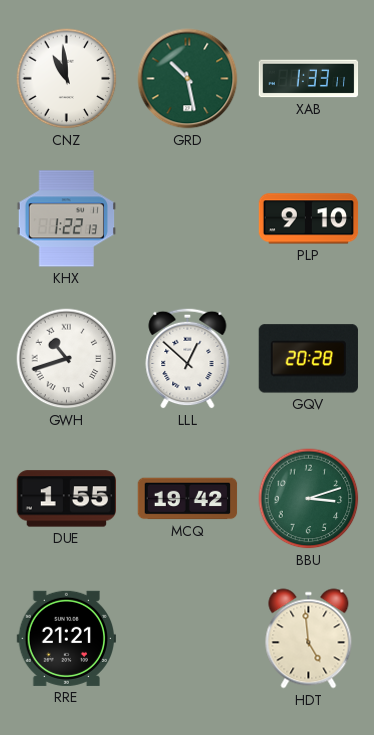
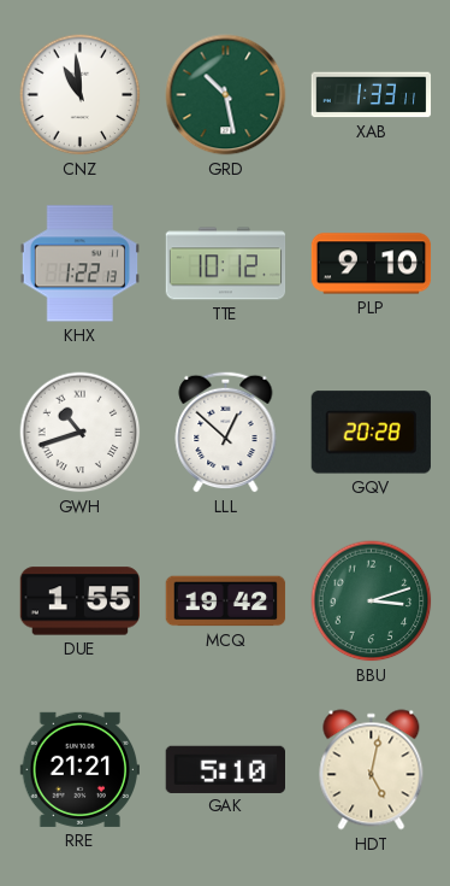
TTE: none -> 10:12 (226, 264)
GAK: none -> 5:10 (225, 769)
HDT: 4:59 -> 5:02 (372, 770)
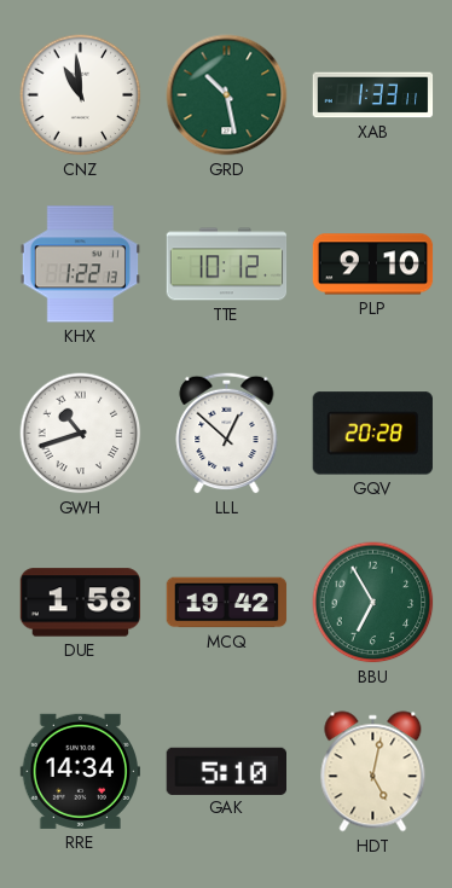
DUE: 1:55 -> 1:58 (81, 603)
BBU: 3:12 -> 6:55 (373, 603)
RRE: 21:21 -> 14:34 (80, 771)
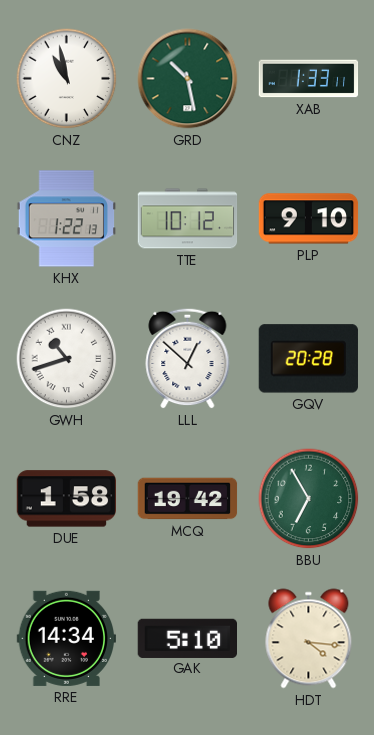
CNZ: 10:59 -> 10:58 (67, 79)
HDT: 5:02 -> 4:16 (309, 639)
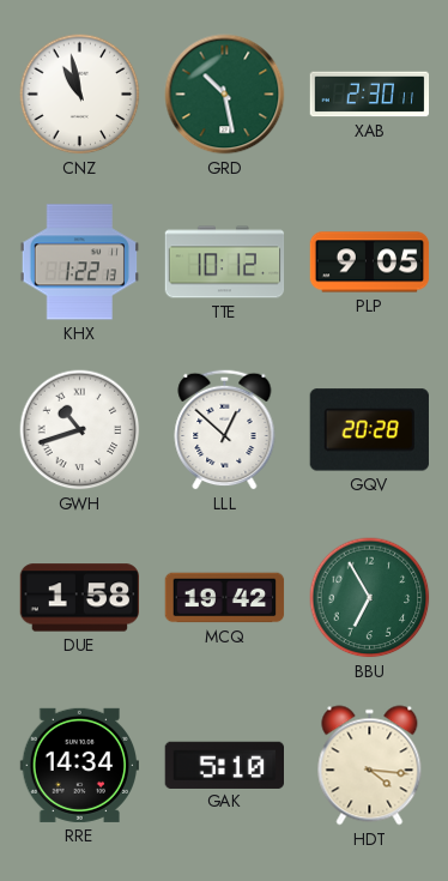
XAB: 1:33 -> 2:30 (370, 95)
PLP: 9:10 -> 9:05 (370, 263)
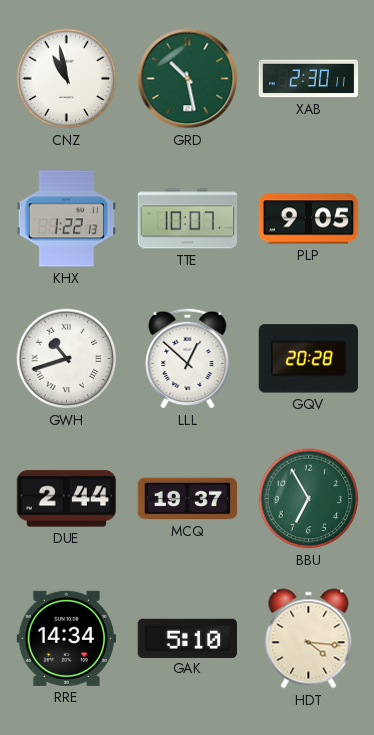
TTE: 10:12 -> 10:07 (188, 219)
DUE: 1:58 -> 2:44 (67, 499)
MCQ: 19:42 -> 19:37 (188, 499)
